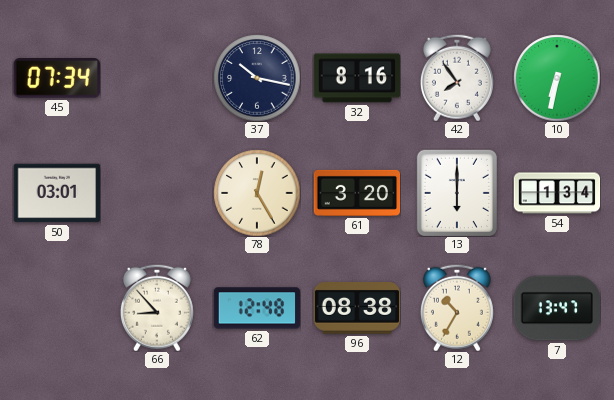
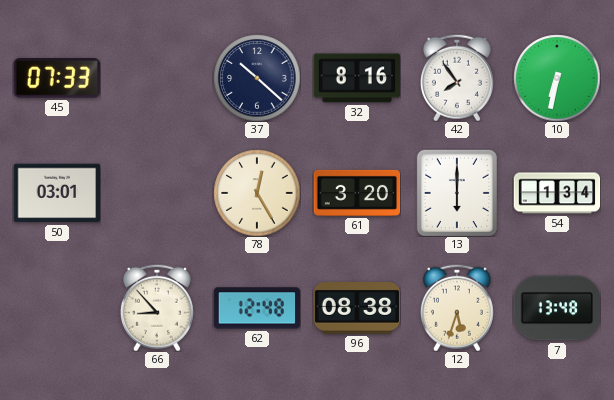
45: 07:34 -> 07:33 (57, 78)
37: 10:17 -> 10:22 (257, 78)
12: 10:35 -> 5:33 (457, 308)
7: 13:47 -> 13:48 (556, 308)
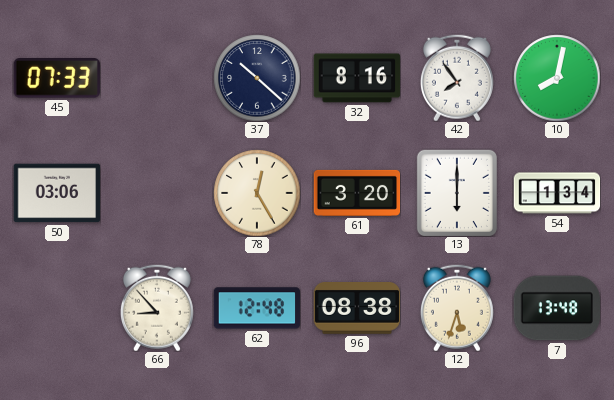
10: 6:32 -> 8:02 (557, 78)
50: 03:01 -> 03:06 (57, 193)
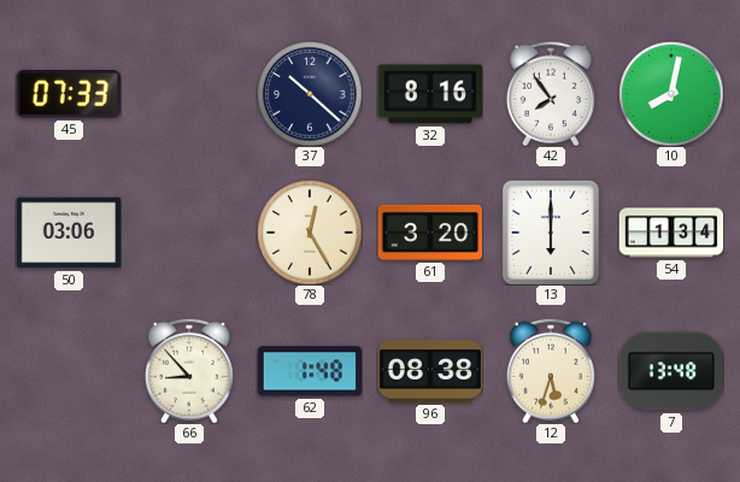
62: 12:48 -> 1:48 (310, 371)
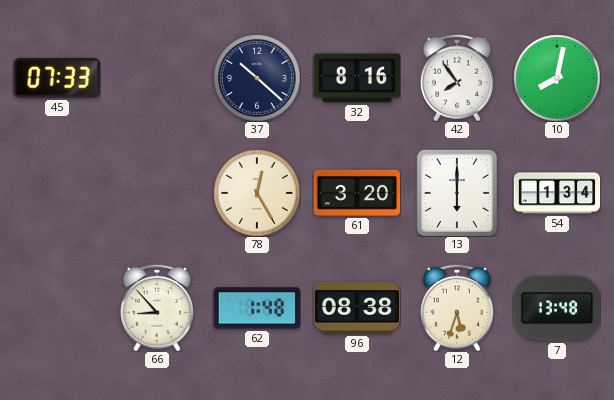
50: 03:06 -> none (69, 233)
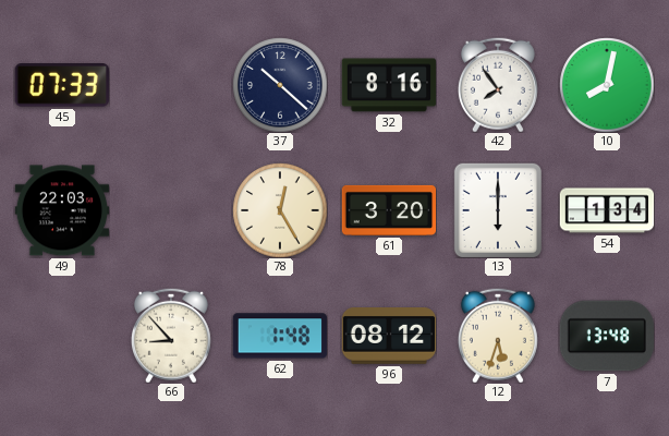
49: none -> 22:03 (62, 210)
96: 08:38 -> 08:12 (389, 336)
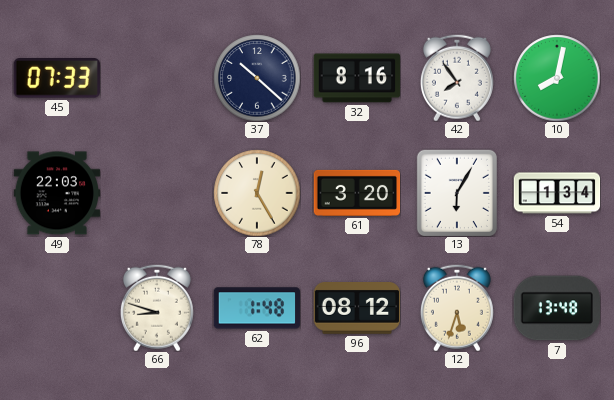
13: 6:00 -> 6:05 (457, 193)
66: 8:53 -> 8:48 (157, 308)
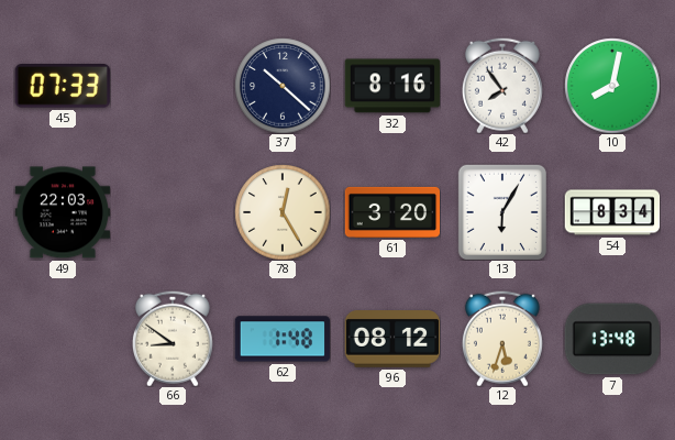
54: 1:34 -> 8:34 (612, 212)
66: 8:48 -> 8:51 (173, 339)
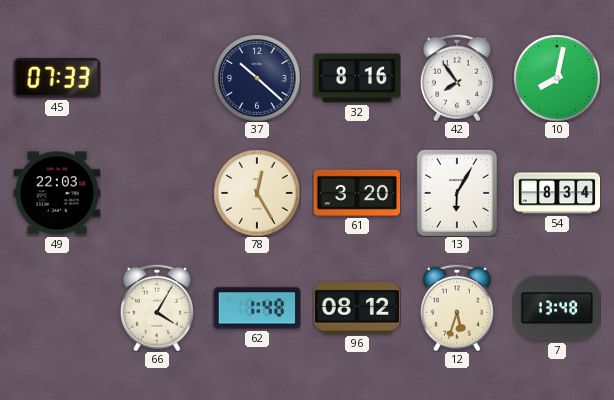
66: 8:51 -> 4:05 (157, 308)
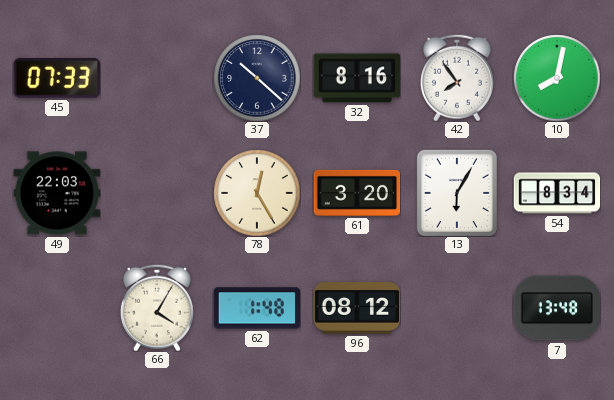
12: 5:33 -> none (457, 308)
